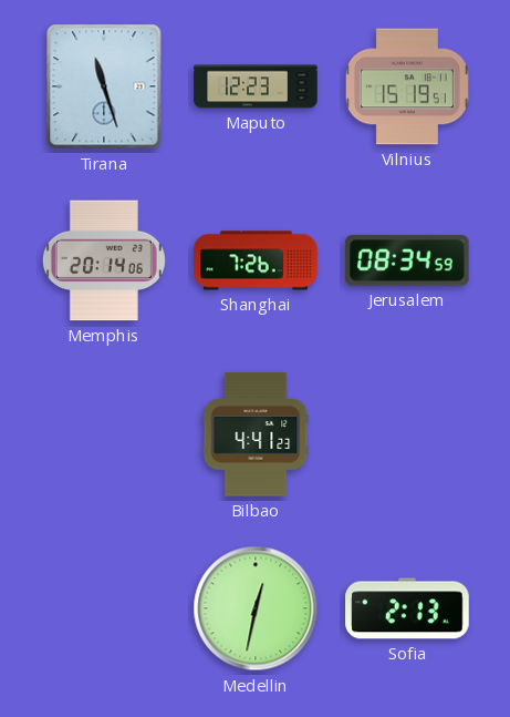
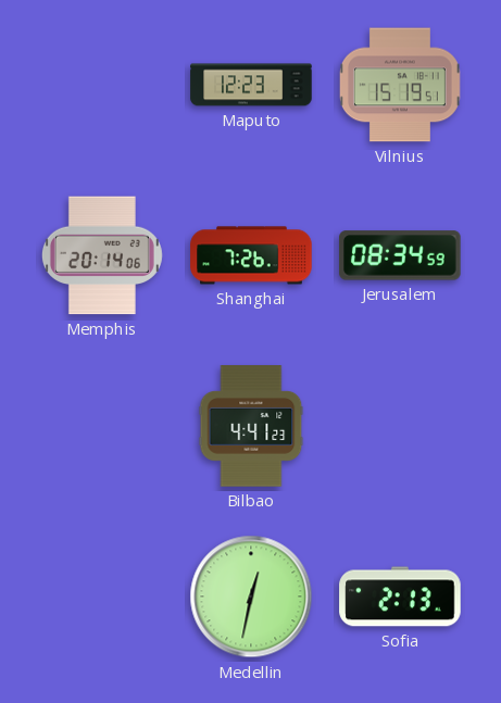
Tirana: 11:27 -> none (104, 86)
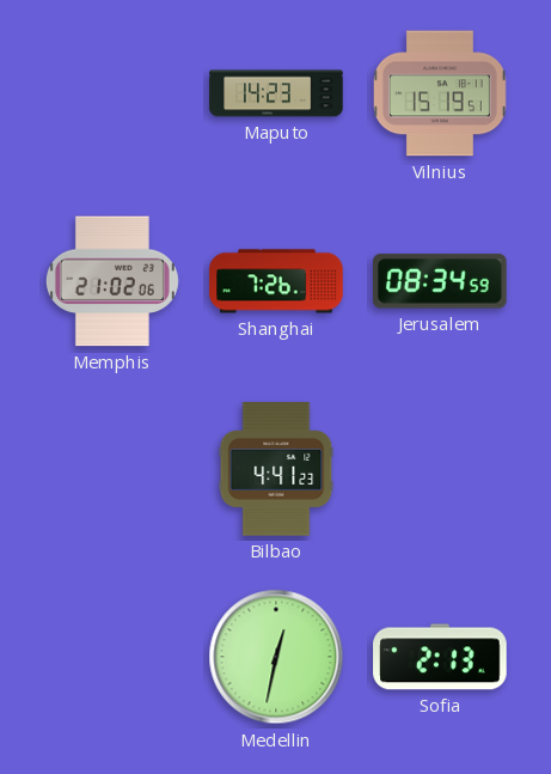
Maputo: 12:23 -> 14:23 (276, 93)
Memphis: 20:14 -> 21:02 (112, 281)
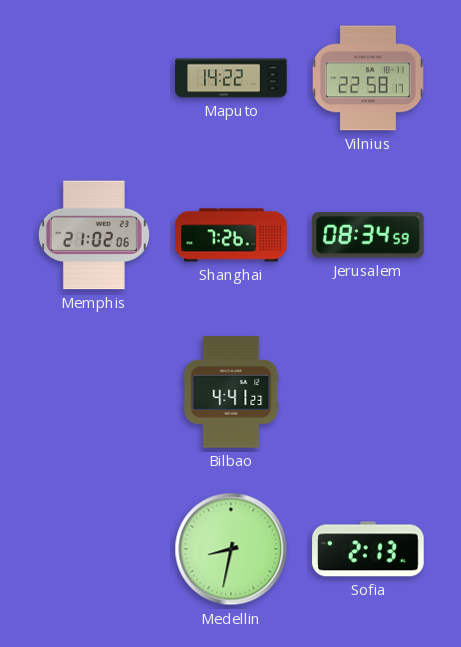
Maputo: 14:23 -> 14:22 (231, 78)
Vilnius: 15:19 -> 22:58 (368, 78)
Medellin: 12:32 -> 8:32 (231, 549)
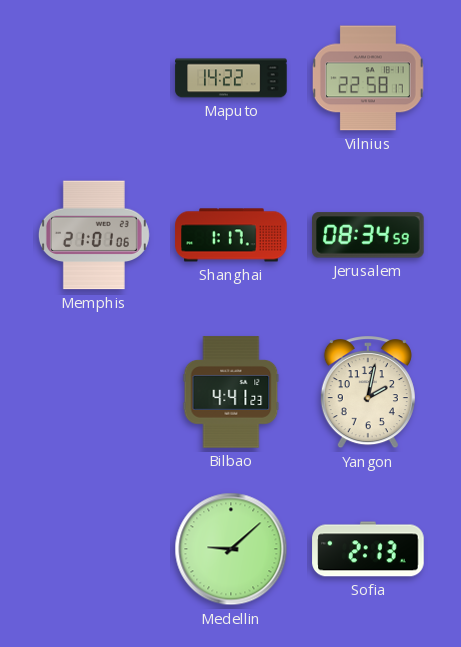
Memphis: 21:02 -> 21:01 (94, 235)
Shanghai: 7:26 -> 1:17 (231, 235)
Yangon: none -> 2:02 (368, 393)
Medellin: 8:32 -> 9:08 (231, 549)
